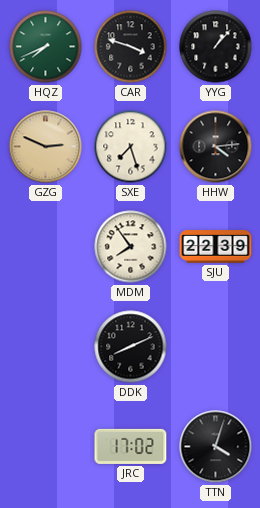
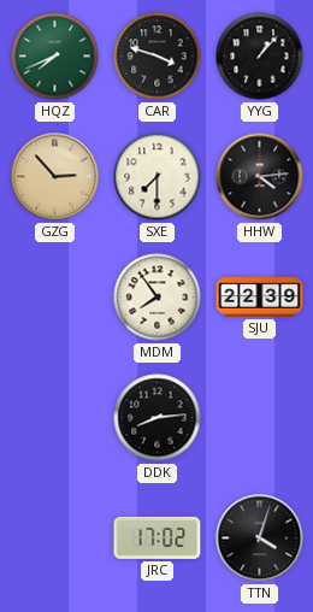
GZG: 2:49 -> 2:53 (55, 177)
SXE: 7:27 -> 7:30 (158, 177)
DDK: 8:11 -> 8:14 (158, 418)
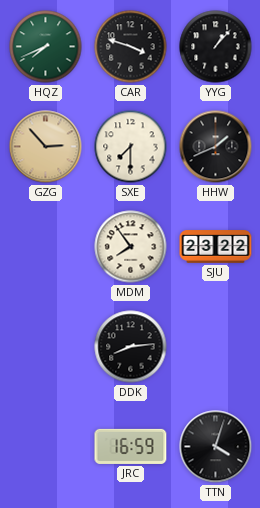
HHW: 4:14 -> 1:41 (216, 147)
SJU: 22:39 -> 23:22 (216, 247)
JRC: 17:02 -> 16:59 (131, 446)
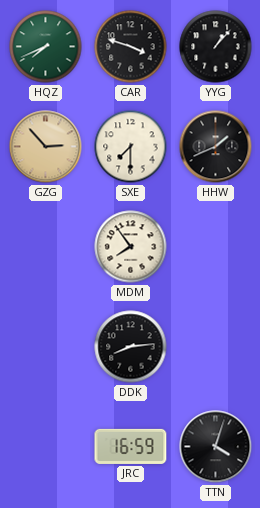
SJU: 23:22 -> none (216, 247)
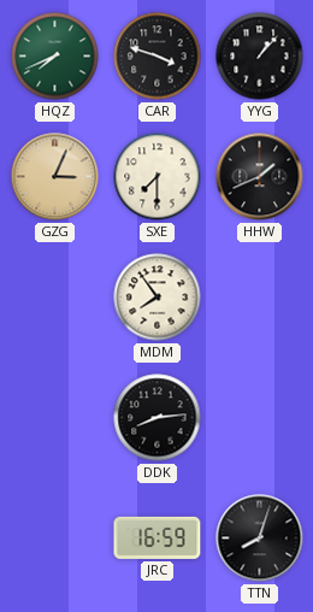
GZG: 2:53 -> 3:04 (55, 177)
TTN: 4:03 -> 8:03 (260, 539)
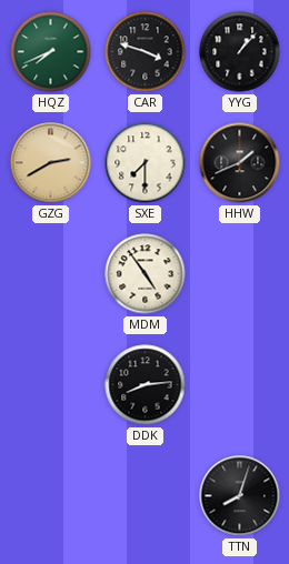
GZG: 3:04 -> 2:40 (51, 163)
MDM: 7:54 -> 4:54 (146, 274)
JRC: 16:59 -> none (158, 537)
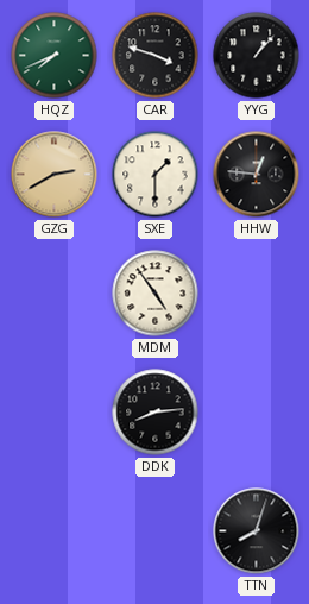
SXE: 7:30 -> 1:30 (156, 175)
HHW: 1:41 -> 12:46 (257, 175)
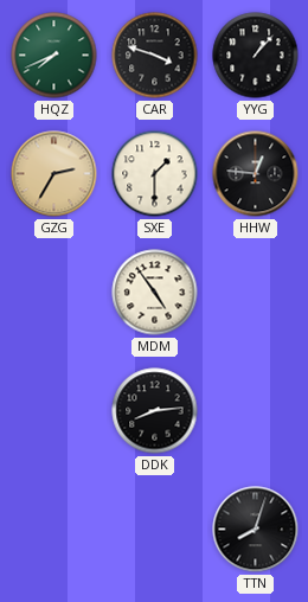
GZG: 2:40 -> 2:35 (54, 174)
